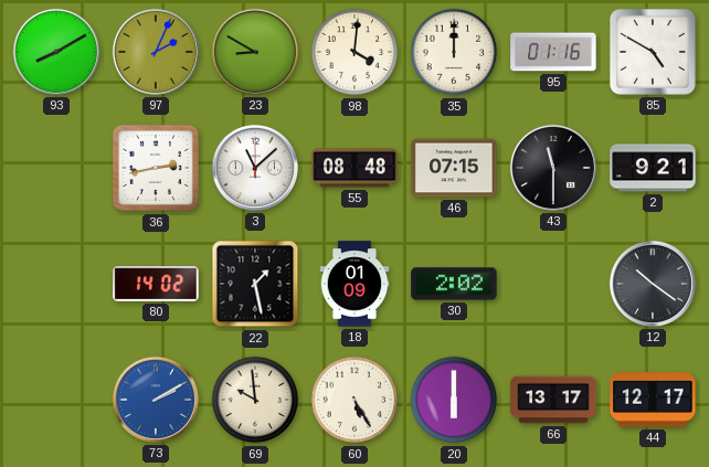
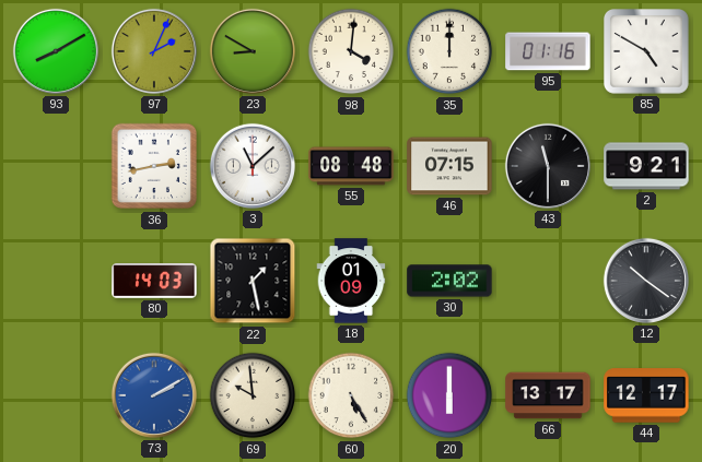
80: 14:02 -> 14:03 (154, 281)
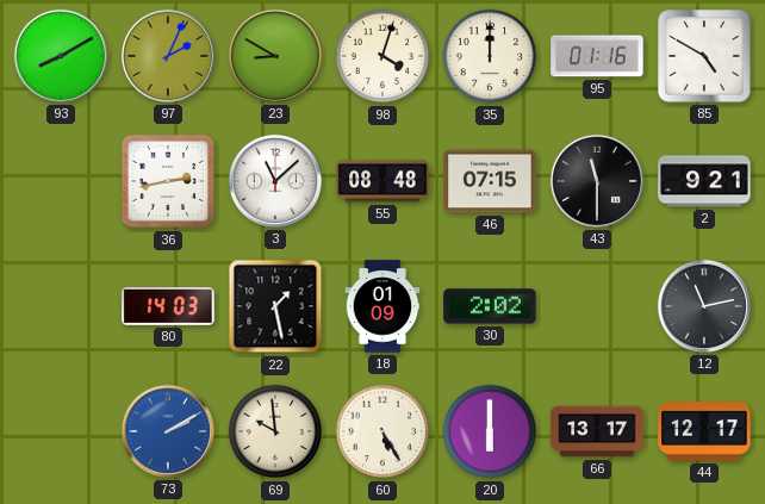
98: 4:01 -> 4:03 (382, 56)
12: 10:21 -> 11:13 (704, 306)
